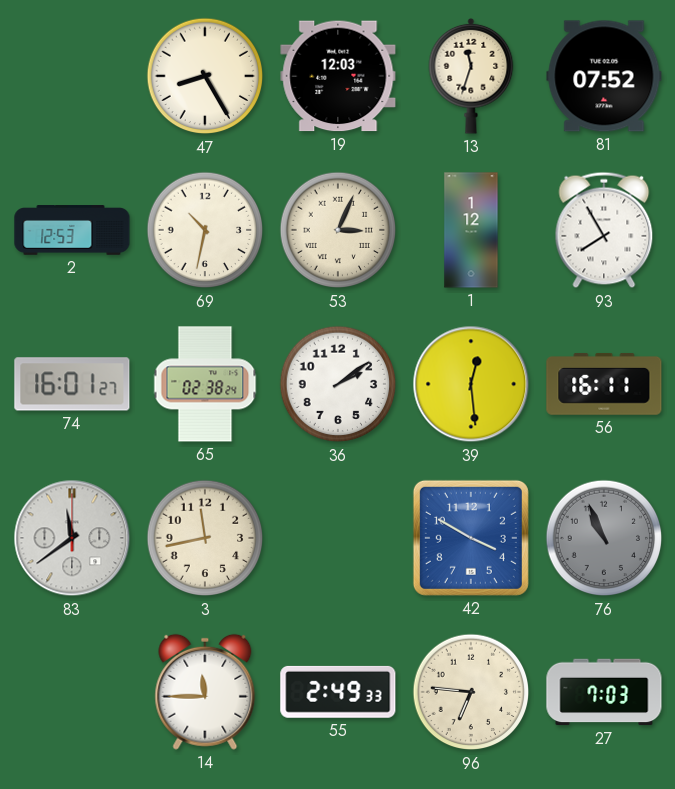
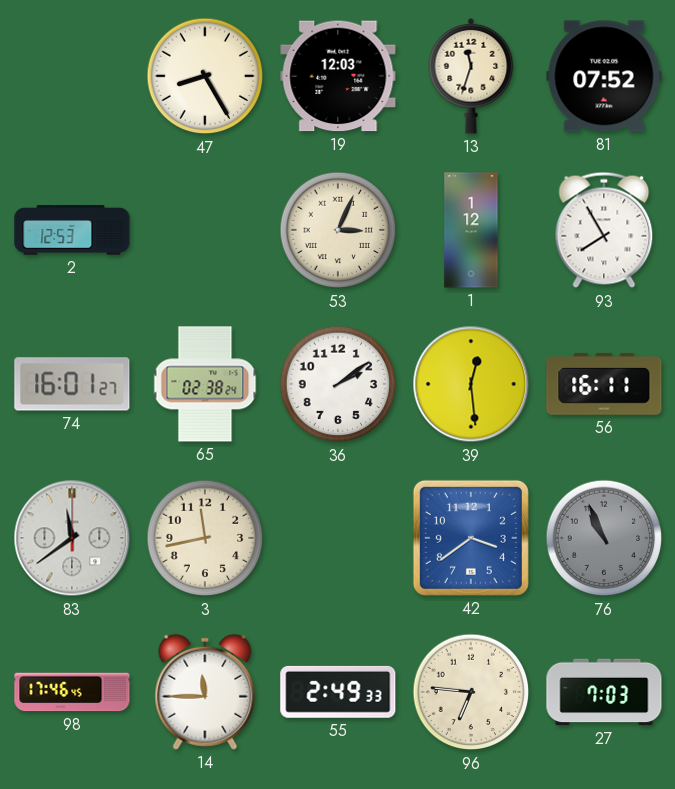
69: 10:32 -> none (205, 230)
42: 3:50 -> 3:39 (471, 538)
98: none -> 17:46 (72, 692)
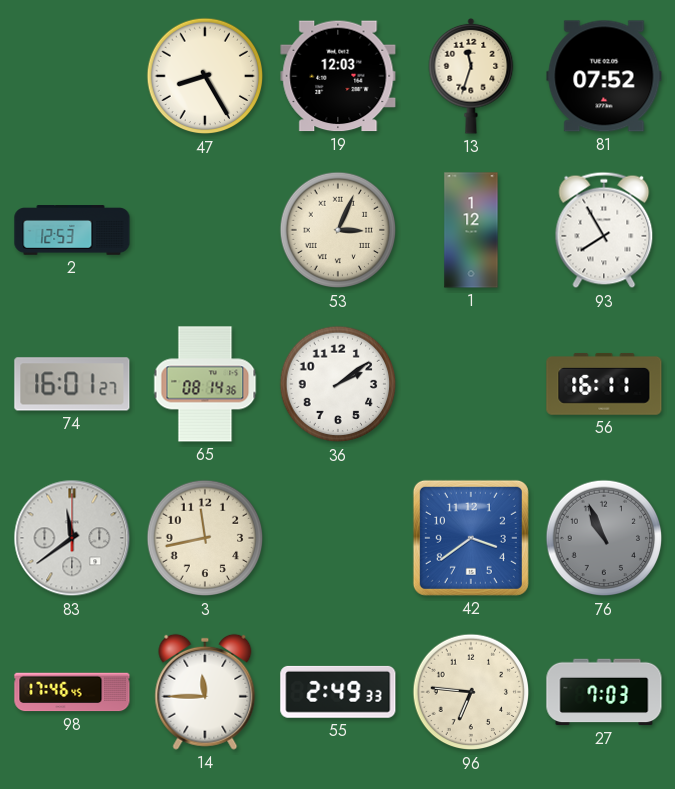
65: 02:38 -> 08:14 (205, 384)
39: 12:29 -> none (471, 384)
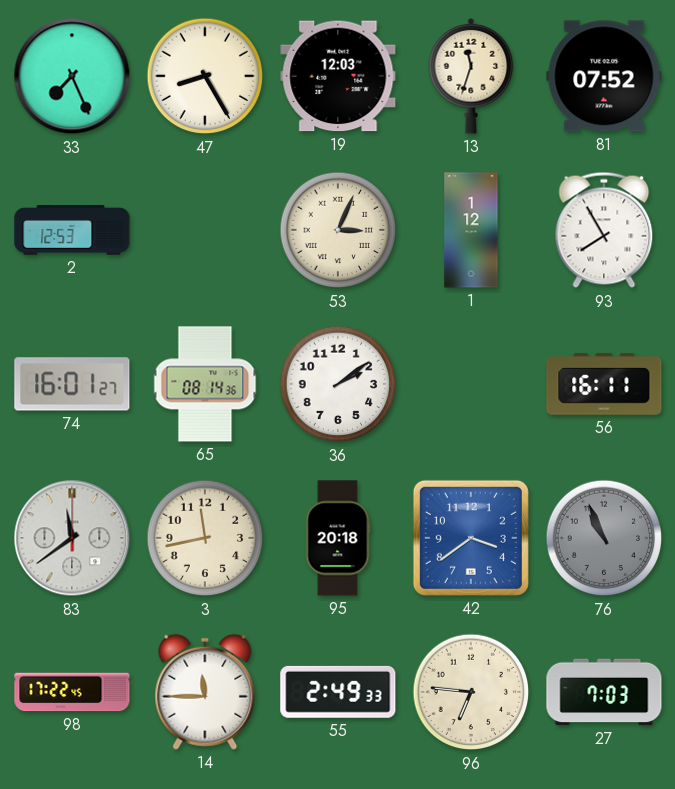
33: none -> 7:26 (72, 76)
95: none -> 20:18 (338, 538)
98: 17:46 -> 17:22 (72, 692)
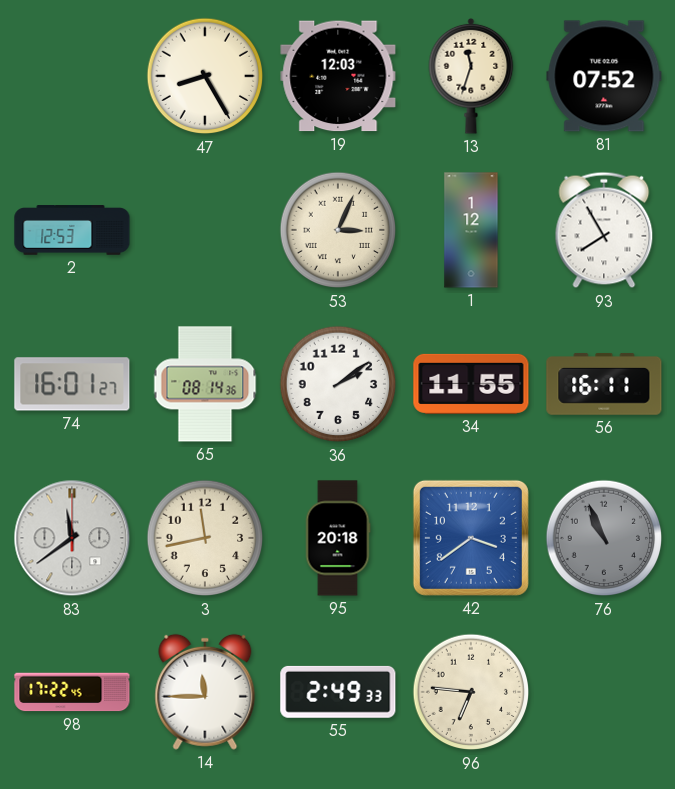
33: 7:26 -> none (72, 76)
34: none -> 11:55 (471, 384)
27: 7:03 -> none (604, 692)
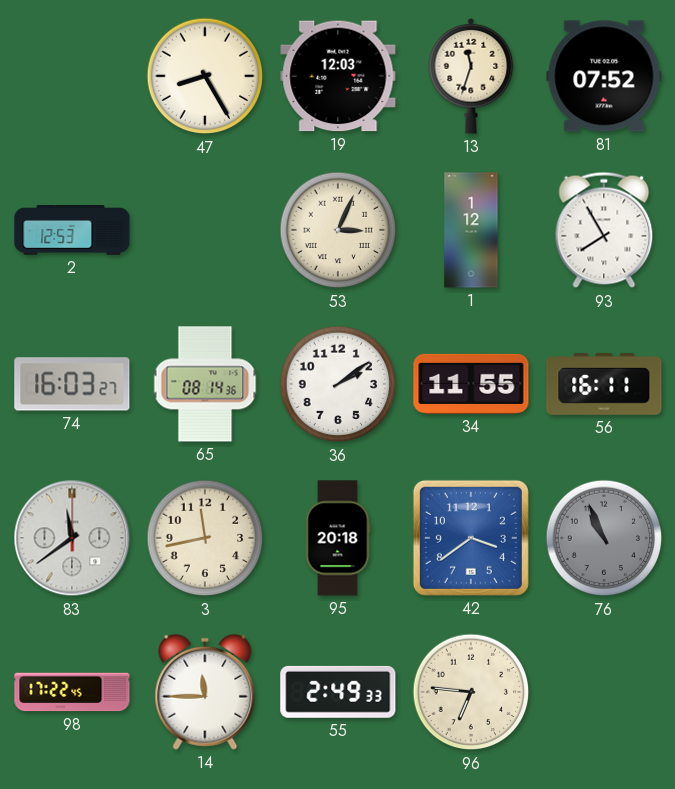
74: 16:01 -> 16:03 (72, 384)
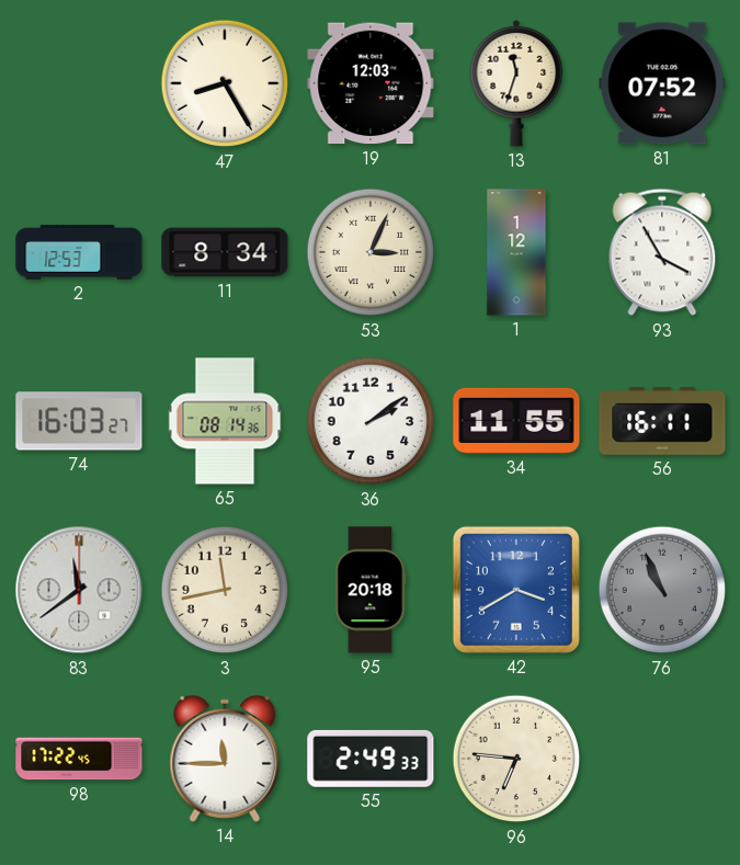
11: none -> 8:34 (225, 252)
93: 7:55 -> 3:55 (662, 252)
42: 3:39 -> 3:40 (516, 590)
